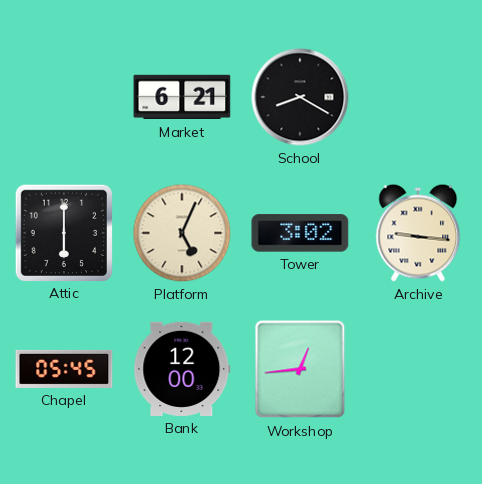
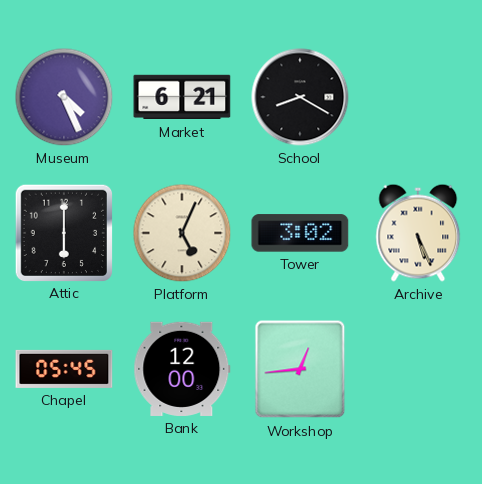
Museum: none -> 4:26 (64, 97)
Archive: 9:16 -> 5:26 (418, 233)
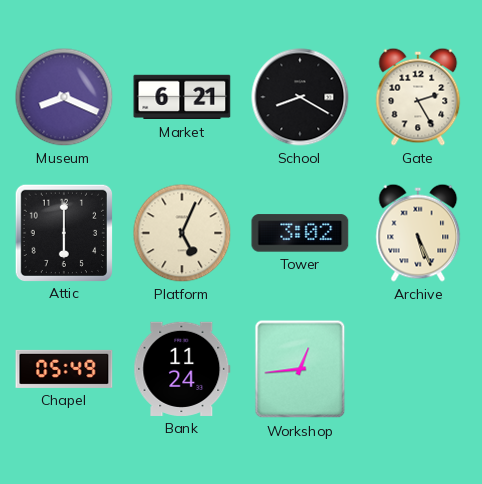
Museum: 4:26 -> 8:19 (64, 97)
Gate: none -> 2:25 (418, 97)
Chapel: 05:45 -> 05:49 (64, 369)
Bank: 12:00 -> 11:24 (182, 369)
